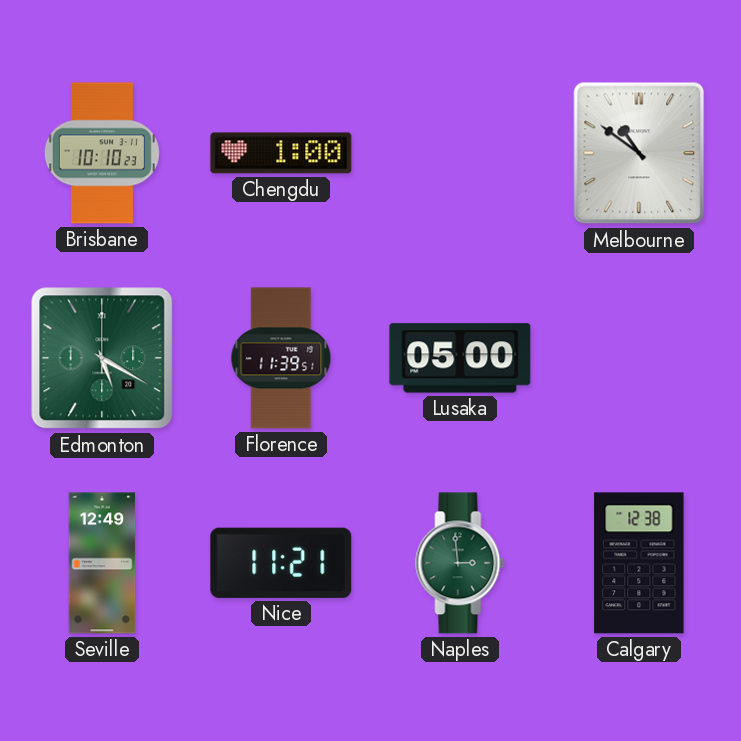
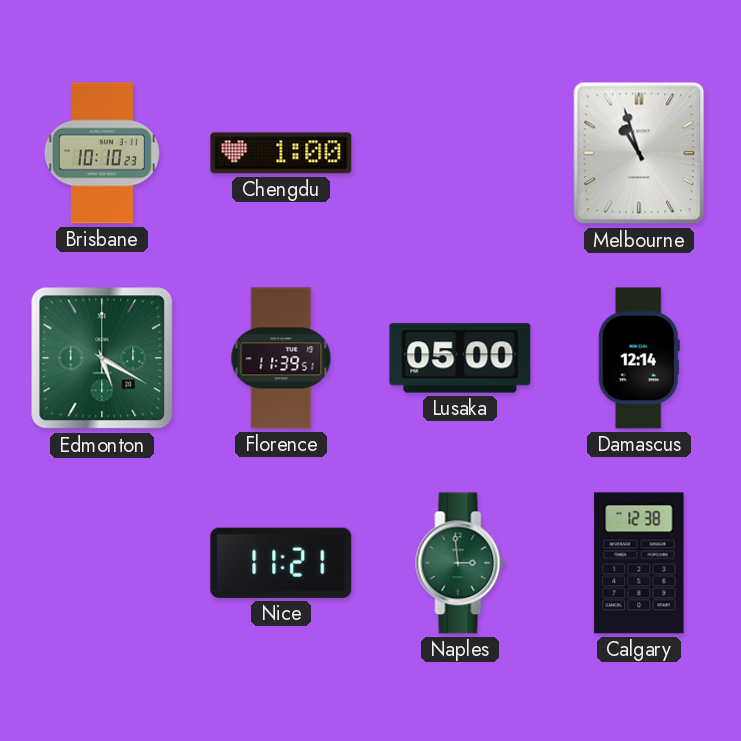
Melbourne: 10:51 -> 10:57 (639, 153)
Damascus: none -> 12:14 (639, 358)
Seville: 12:49 -> none (102, 563)
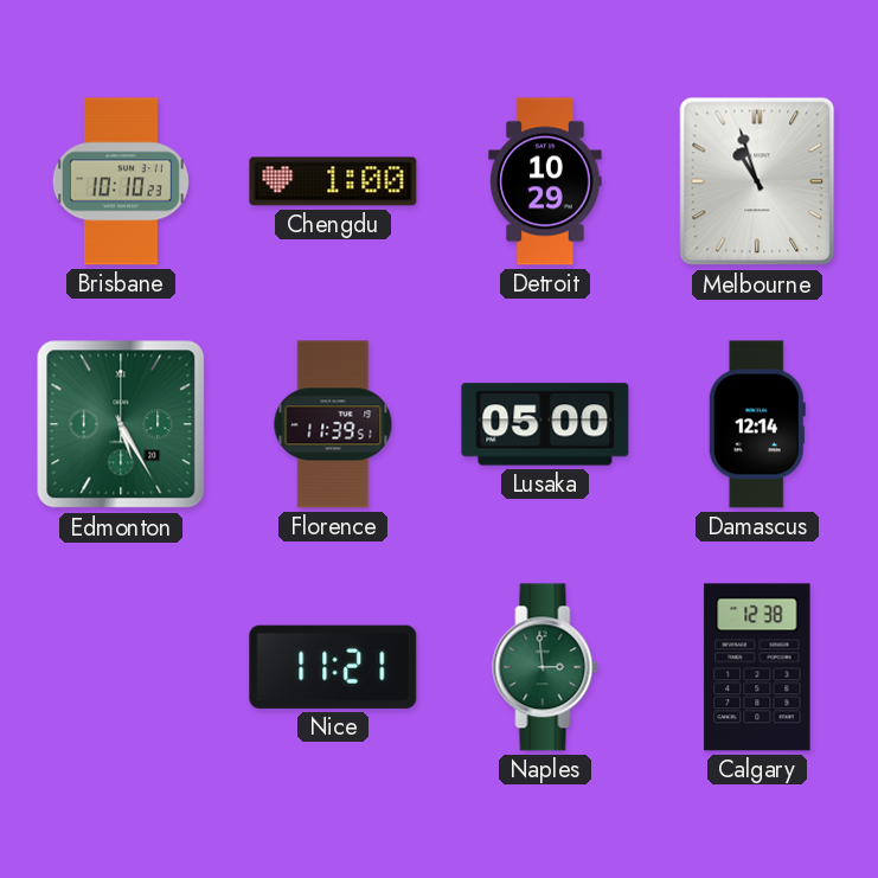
Detroit: none -> 10:29 (545, 181)
Edmonton: 5:20 -> 5:25 (121, 424)
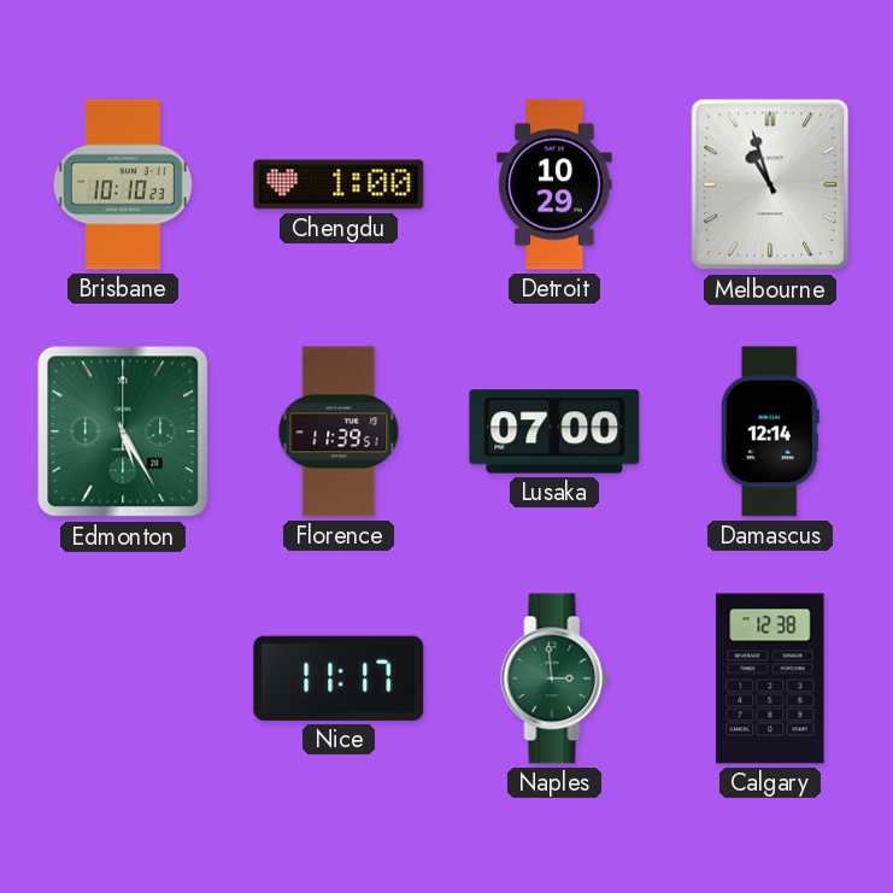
Lusaka: 05:00 -> 07:00 (554, 431)
Nice: 11:21 -> 11:17 (339, 678)
